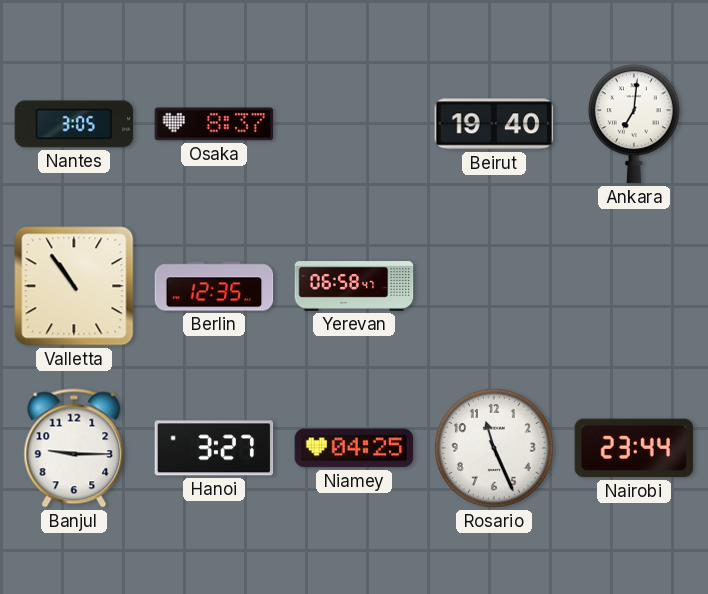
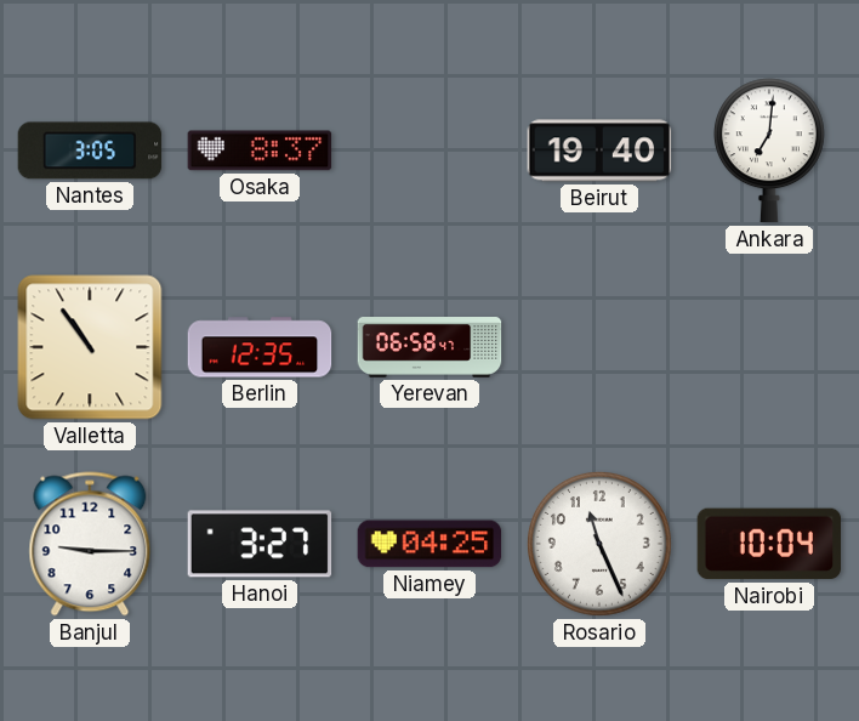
Nairobi: 23:44 -> 10:04 (769, 544)
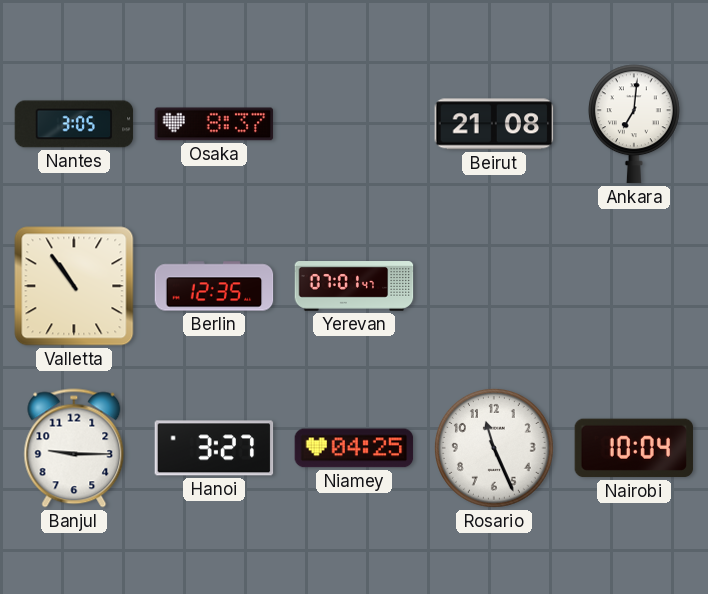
Beirut: 19:40 -> 21:08 (494, 124)
Yerevan: 06:58 -> 07:01 (354, 287)
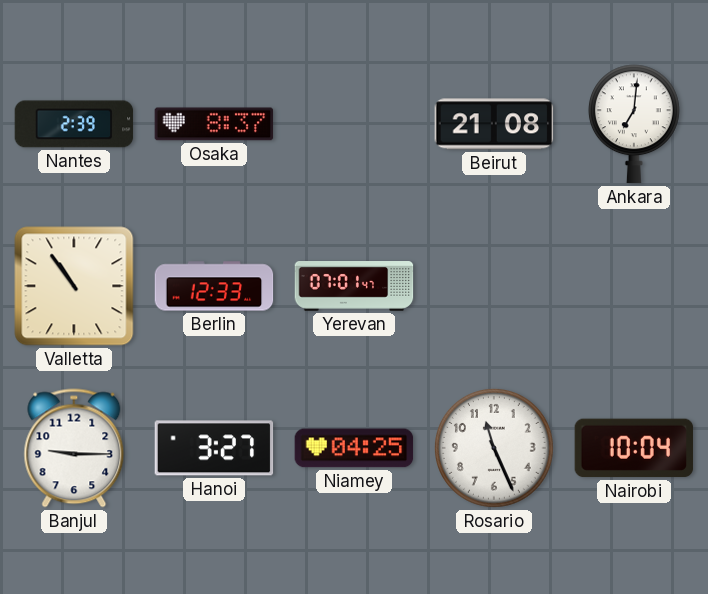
Nantes: 3:05 -> 2:39 (74, 124)
Berlin: 12:35 -> 12:33 (214, 286)
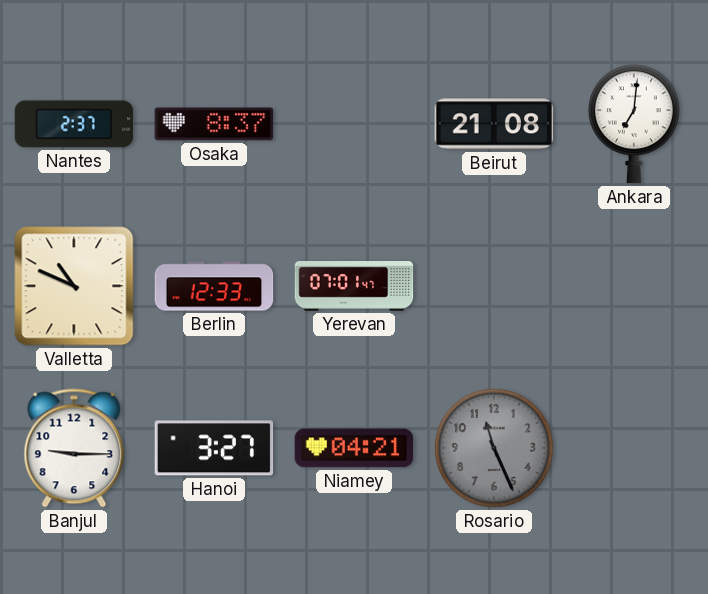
Nantes: 2:39 -> 2:37 (74, 124)
Valletta: 10:54 -> 10:49 (74, 286)
Niamey: 04:25 -> 04:21 (354, 448)
Rosario dial: white -> grey (495, 449)
Nairobi: 10:04 -> none (634, 448)
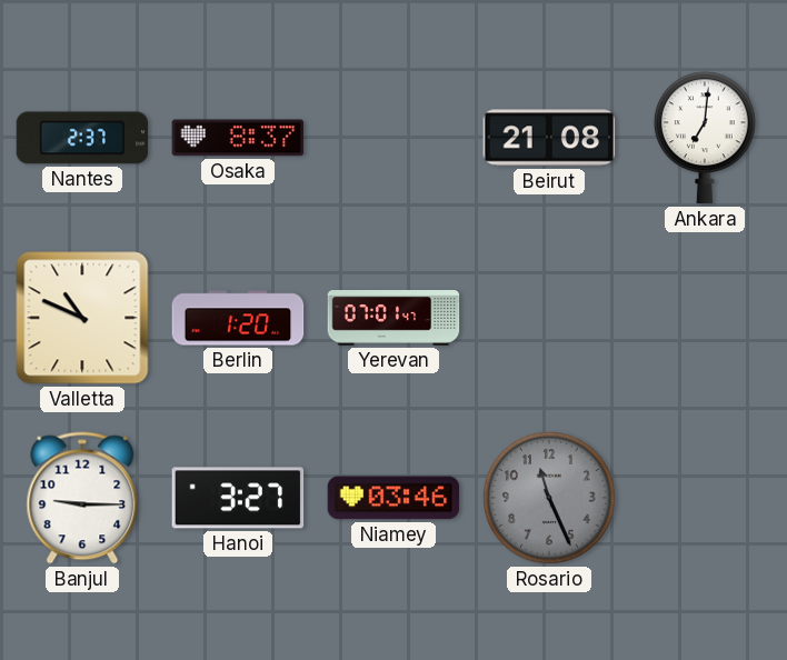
Berlin: 12:33 -> 1:20 (238, 318)
Niamey: 04:21 -> 03:46 (393, 498)
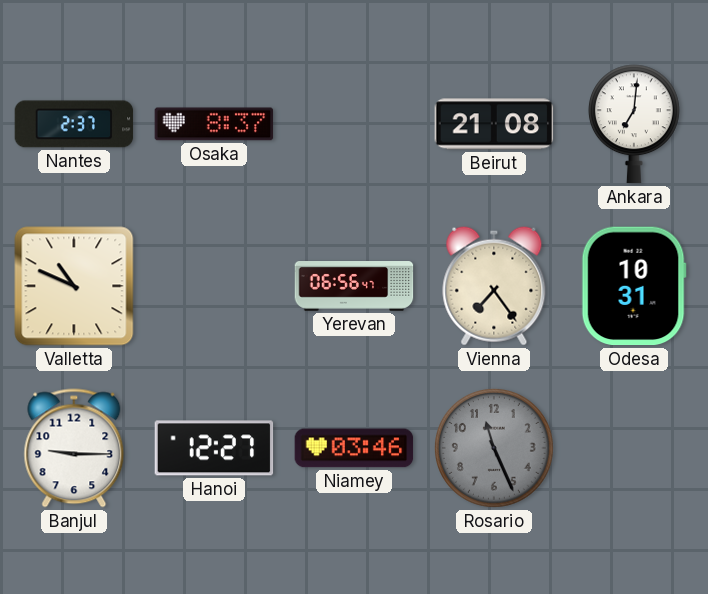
Berlin: 1:20 -> none (238, 318)
Yerevan: 07:01 -> 06:56 (354, 287)
Vienna: none -> 7:24 (494, 286)
Odesa: none -> 10:31 (634, 286)
Hanoi: 3:27 -> 12:27 (214, 448)
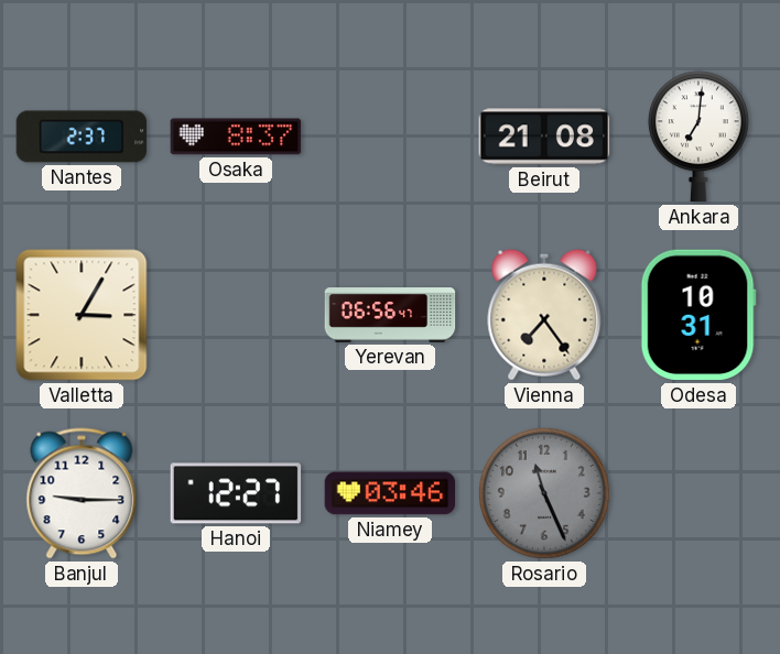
Valletta: 10:49 -> 3:05 (82, 315)
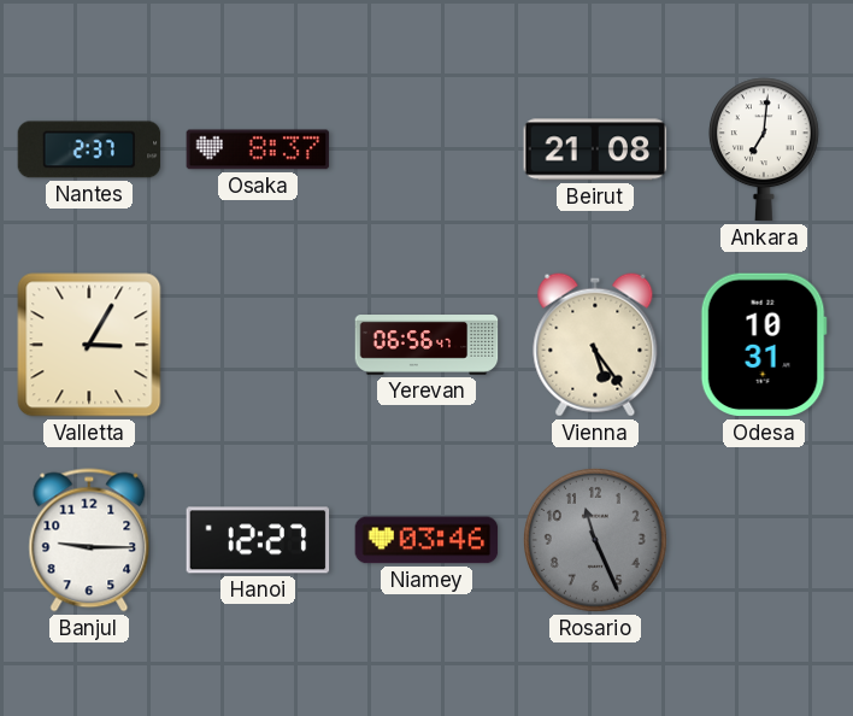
Vienna: 7:24 -> 5:24 (595, 345)
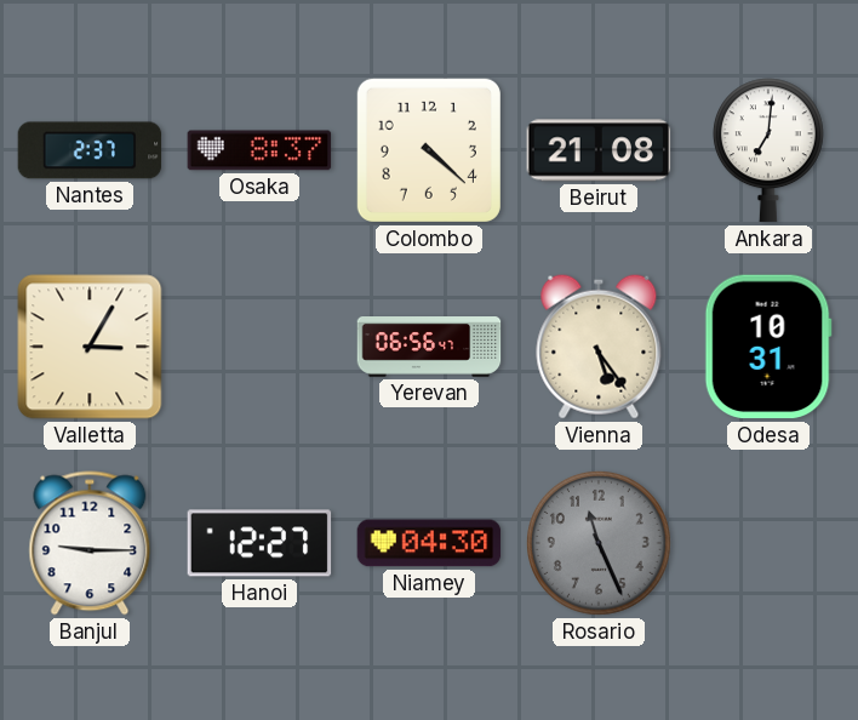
Colombo: none -> 4:22 (429, 150)
Niamey: 03:46 -> 04:30 (429, 543)
